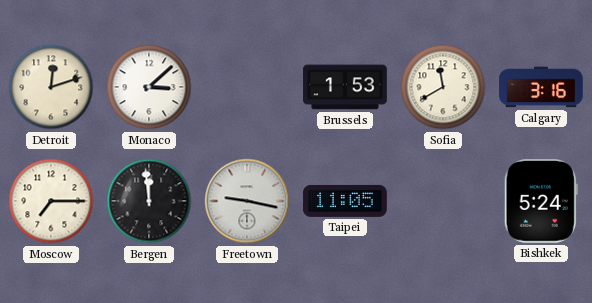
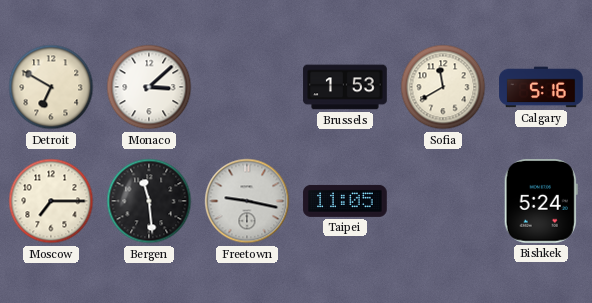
Detroit: 12:12 -> 6:50 (51, 87)
Calgary: 3:16 -> 5:16 (541, 87)
Bergen: 11:59 -> 11:29 (149, 201)
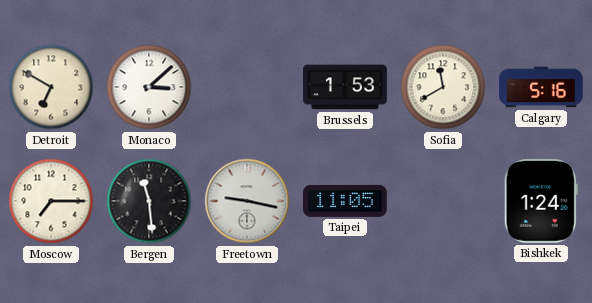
Bishkek: 5:24 -> 1:24 (541, 202)
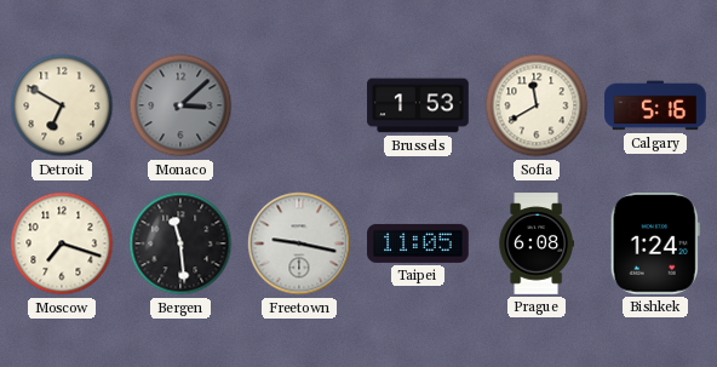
Monaco dial: white -> grey (180, 105)
Moscow: 7:15 -> 7:18 (62, 243)
Prague: none -> 6:08 (535, 243)
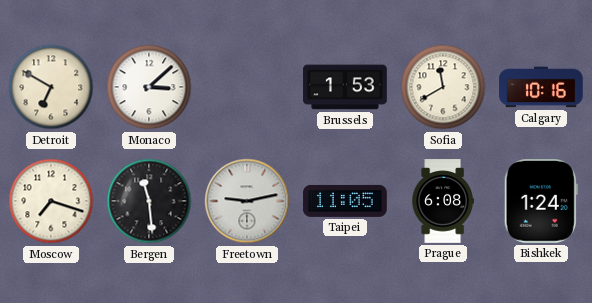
Monaco dial: grey -> white (149, 87)
Calgary: 5:16 -> 10:16 (541, 87)
Freetown: 9:17 -> 9:13 (247, 201)
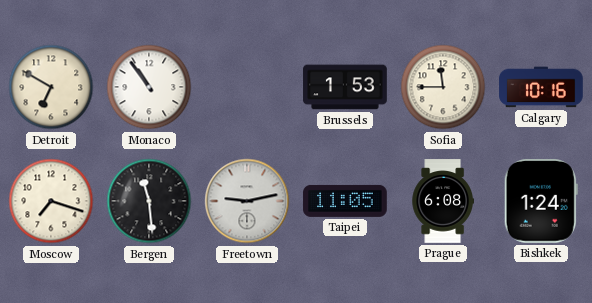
Monaco: 3:08 -> 10:54 (149, 87)
Sofia: 11:40 -> 11:45 (443, 87)
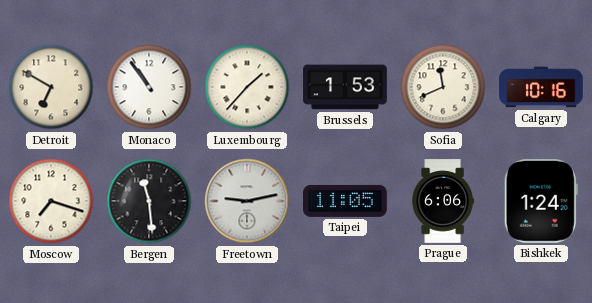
Luxembourg: none -> 1:37 (247, 87)
Sofia: 11:45 -> 11:41 (443, 87)
Prague: 6:08 -> 6:06 (442, 201)
